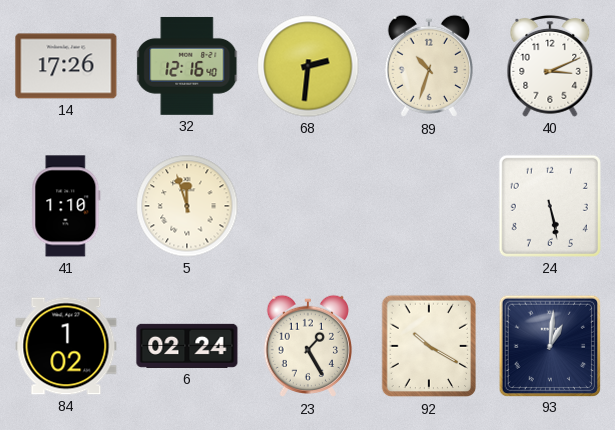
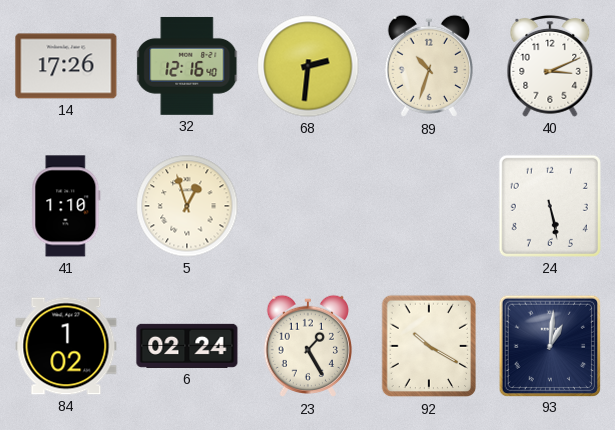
5: 11:57 -> 12:57 (187, 206)
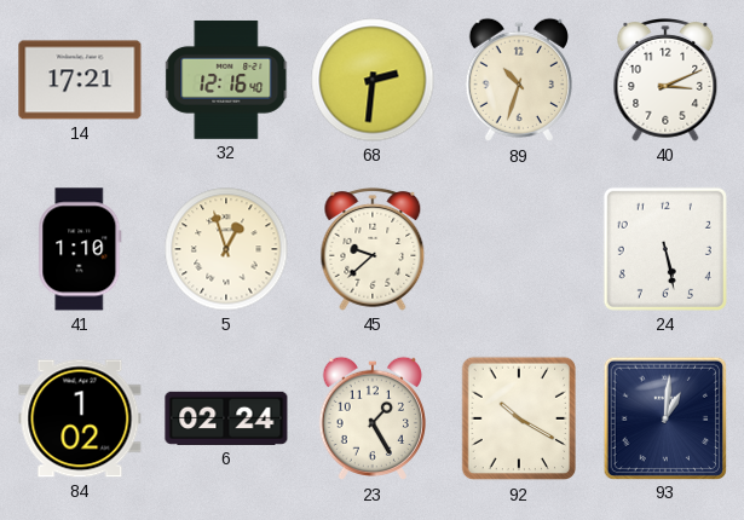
14: 17:26 -> 17:21 (80, 80)
45: none -> 9:38 (373, 249)
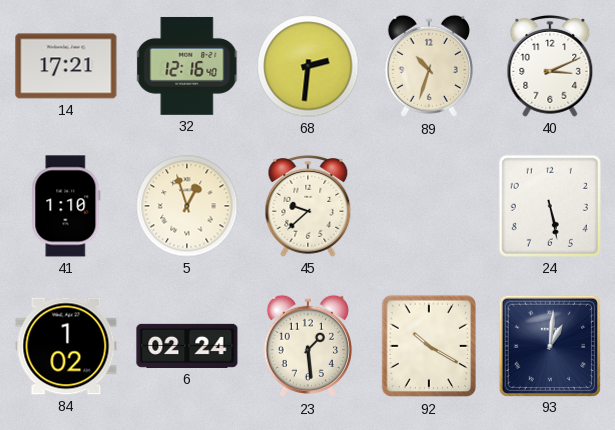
23: 1:25 -> 1:29 (307, 346)
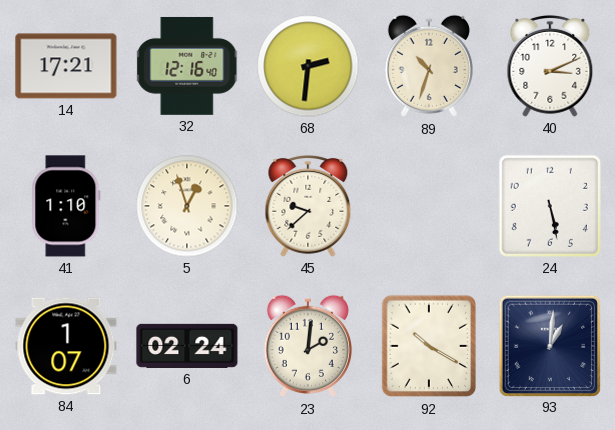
84: 1:02 -> 1:07 (66, 346)
23: 1:29 -> 2:01 (307, 346)
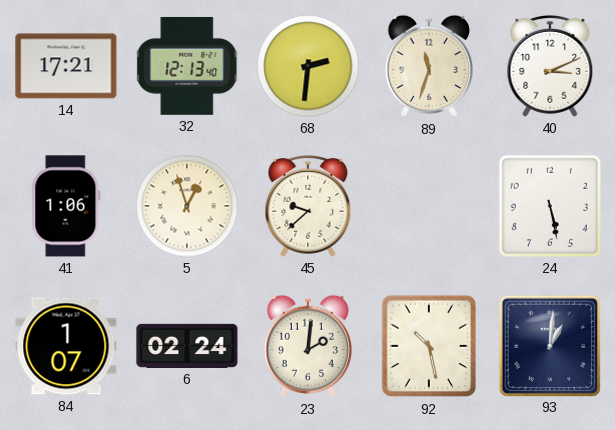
32: 12:16 -> 12:13 (188, 66)
89: 10:33 -> 11:33 (428, 66)
41: 1:10 -> 1:06 (66, 206)
92: 10:20 -> 10:28 (429, 346)
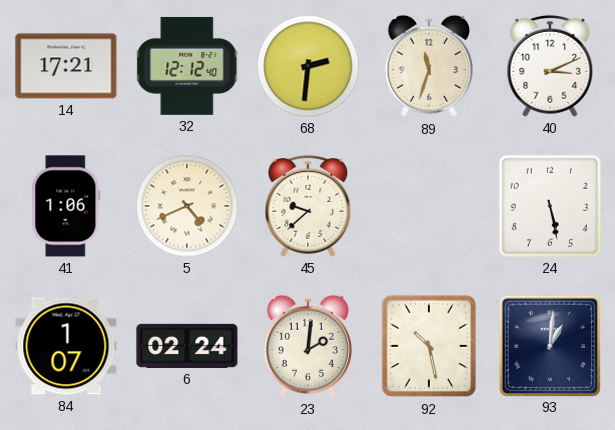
32: 12:13 -> 12:12 (188, 66)
5: 12:57 -> 4:41 (187, 206)
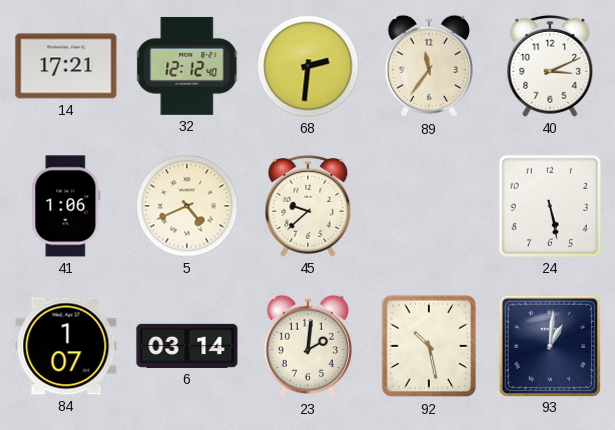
89: 11:33 -> 11:36 (428, 66)
6: 02:24 -> 03:14 (187, 346)
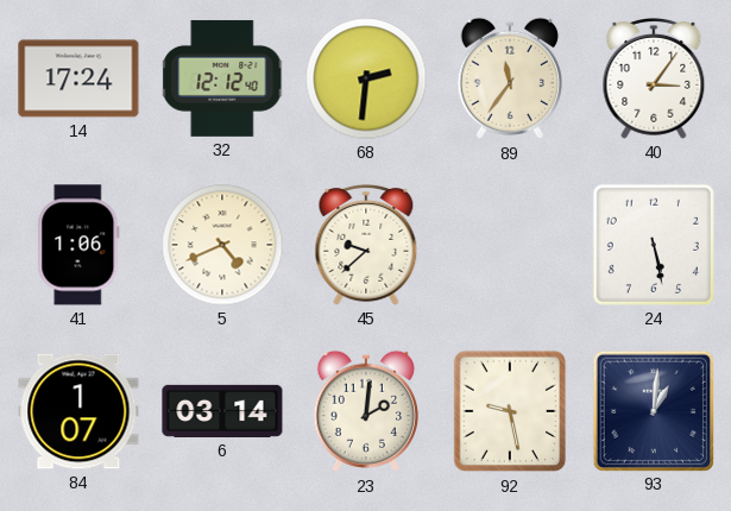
14: 17:21 -> 17:24 (78, 78)
40: 3:11 -> 3:06 (654, 78)
92: 10:28 -> 9:28 (510, 411)
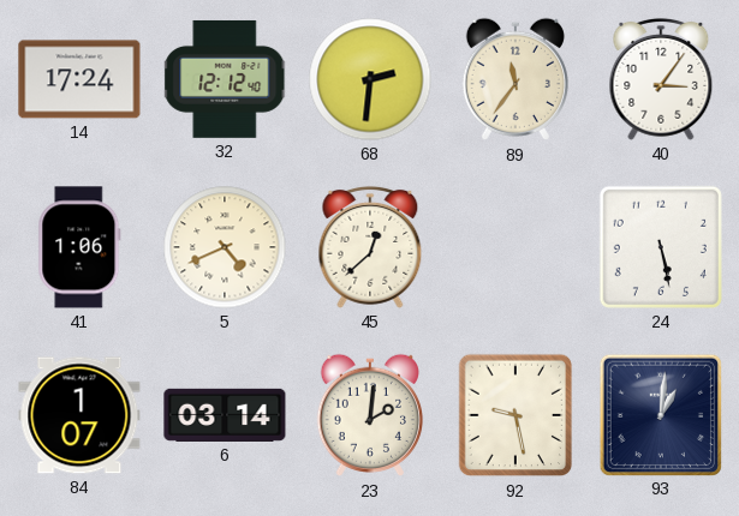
45: 9:38 -> 12:38 (370, 247)
